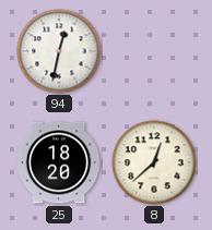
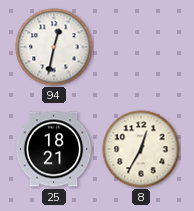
25: 18:20 -> 18:21 (54, 149)
8: 12:38 -> 12:35 (141, 149)
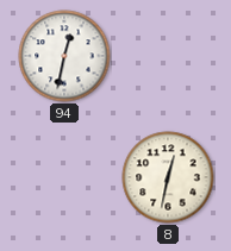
25: 18:21 -> none (54, 149)
8: 12:35 -> 12:32 (168, 177)
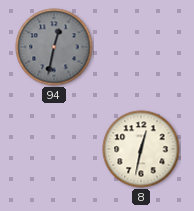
94 dial: white -> grey (54, 47)
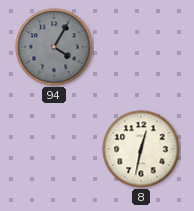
94: 12:32 -> 4:05 (54, 47)
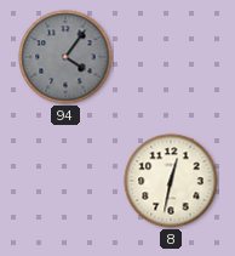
94: 4:05 -> 4:06 (65, 57)
